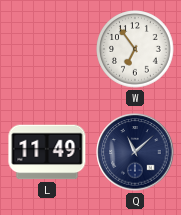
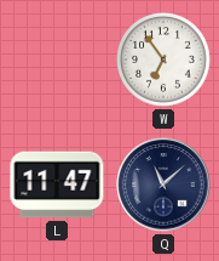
L: 11:49 -> 11:47 (57, 185)
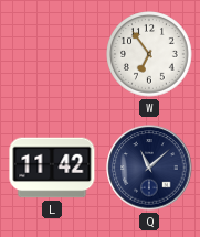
L: 11:47 -> 11:42 (52, 168)
